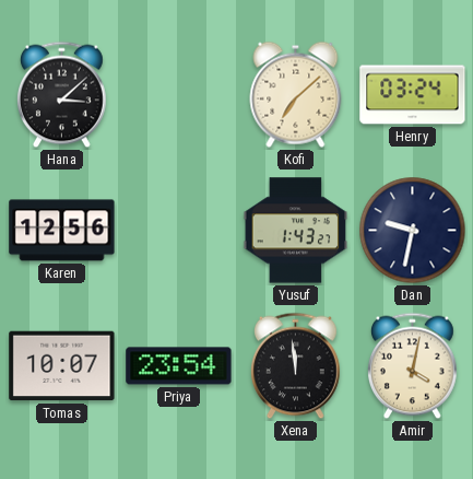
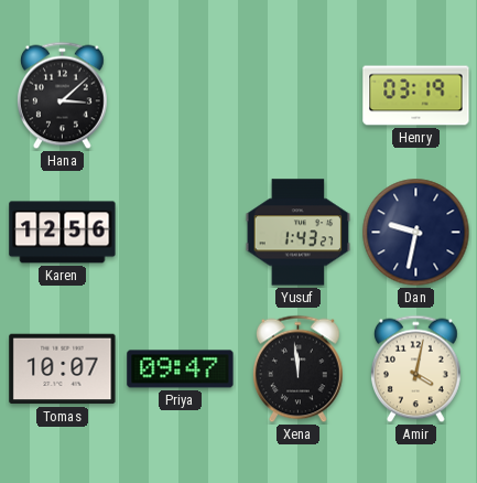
Kofi: 7:08 -> none (296, 94)
Henry: 03:24 -> 03:19 (416, 96)
Priya: 23:54 -> 09:47 (181, 369)
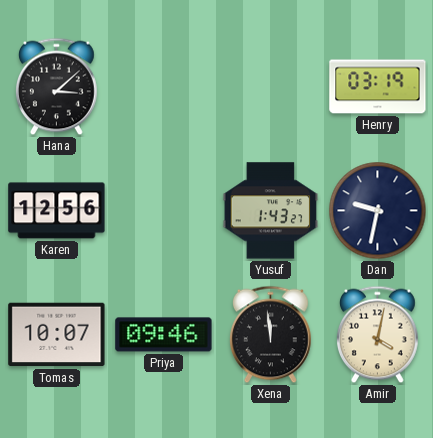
Priya: 09:47 -> 09:46 (164, 335)
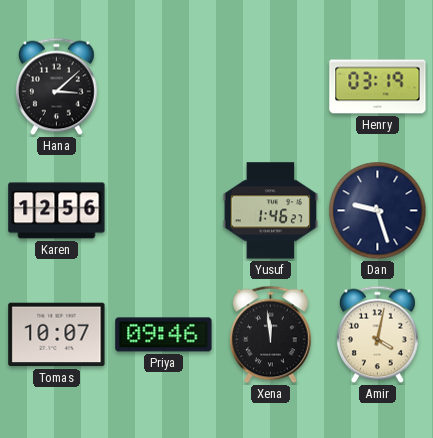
Yusuf: 1:43 -> 1:46 (271, 211)
Dan: 9:32 -> 9:27 (378, 211)
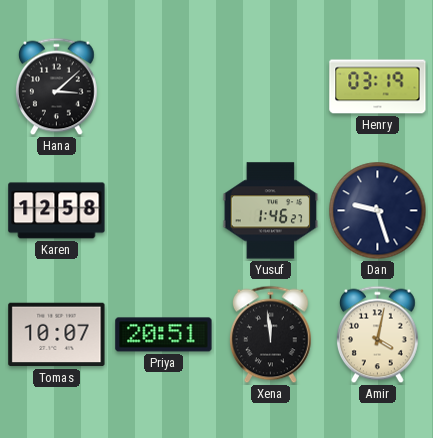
Karen: 12:56 -> 12:58 (57, 211)
Priya: 09:46 -> 20:51 (164, 335)
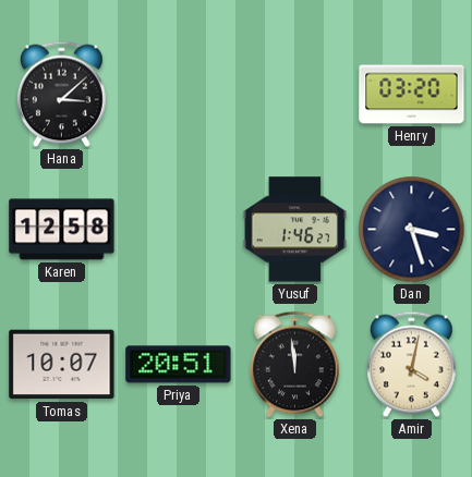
Henry: 03:19 -> 03:20 (412, 95)
Dan: 9:27 -> 3:27 (412, 230)
